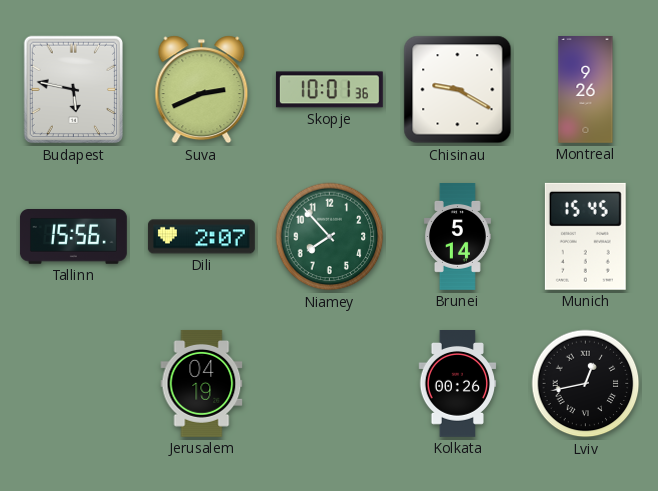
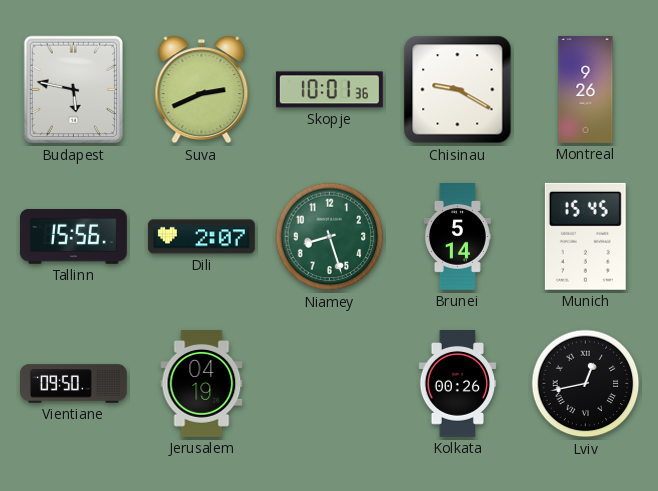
Niamey: 7:53 -> 8:27 (330, 237)
Vientiane: none -> 09:50 (74, 384)
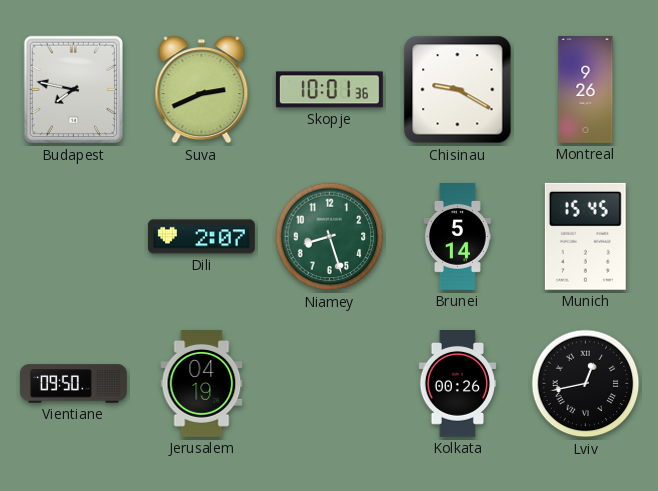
Budapest: 5:47 -> 7:47 (73, 90)
Tallinn: 15:56 -> none (73, 237)
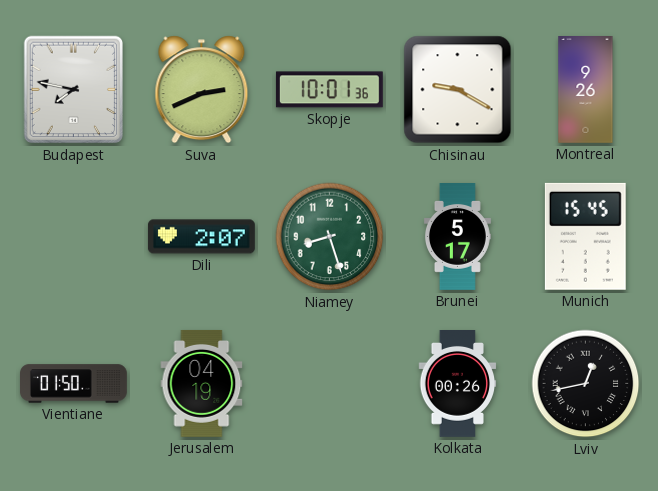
Brunei: 5:14 -> 5:17 (457, 237)
Vientiane: 09:50 -> 01:50 (74, 384)
